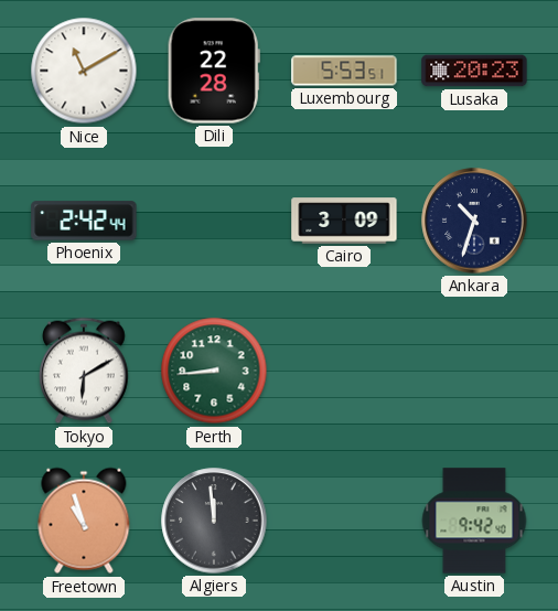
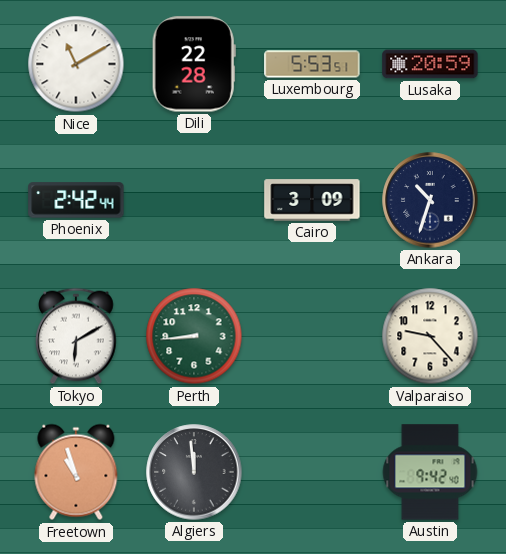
Lusaka: 20:23 -> 20:59 (430, 64)
Valparaiso: none -> 9:23 (430, 336)
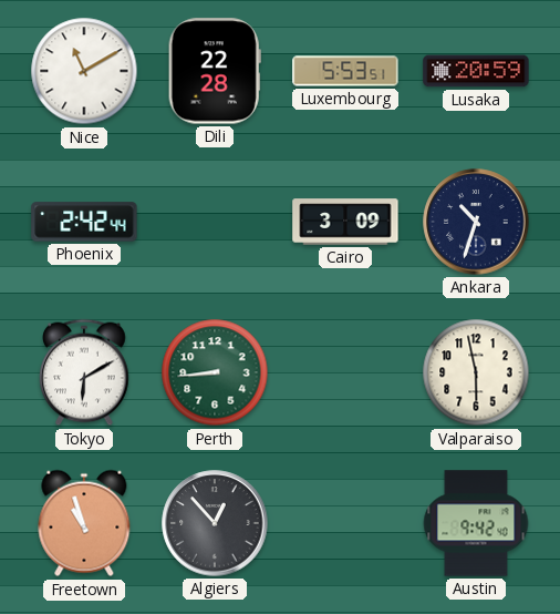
Valparaiso: 9:23 -> 5:58 (476, 372)
Algiers: 11:59 -> 12:53 (215, 523)
